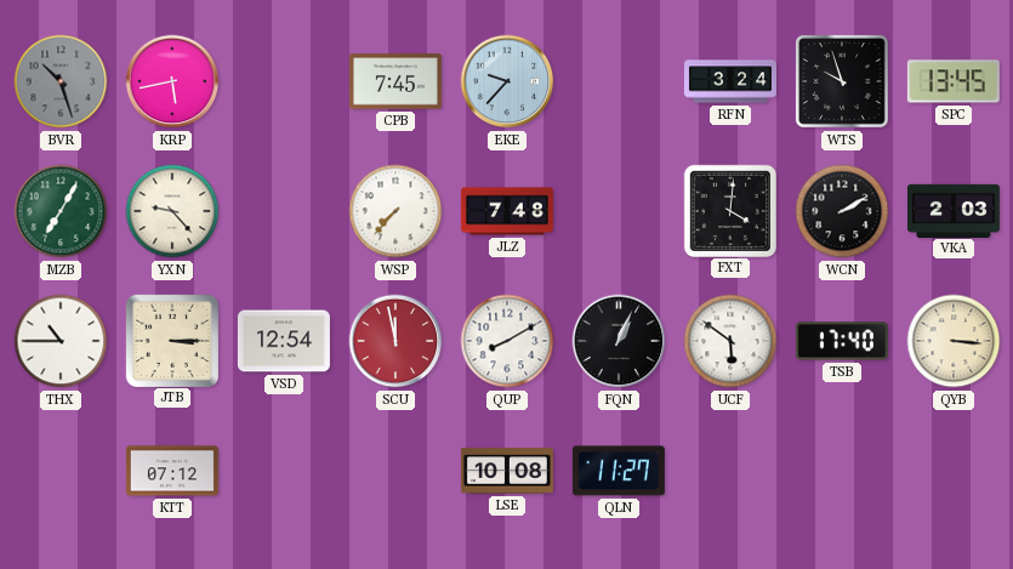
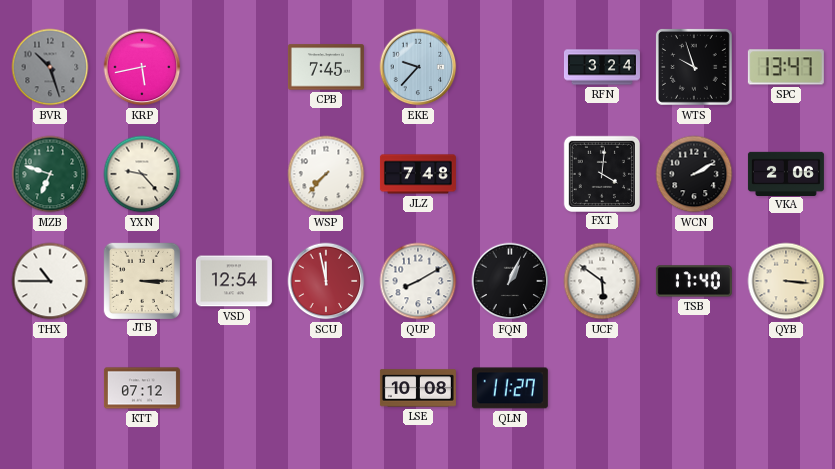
SPC: 13:45 -> 13:47 (786, 67)
MZB: 7:05 -> 6:48 (50, 174)
VKA: 2:03 -> 2:06 (786, 173)
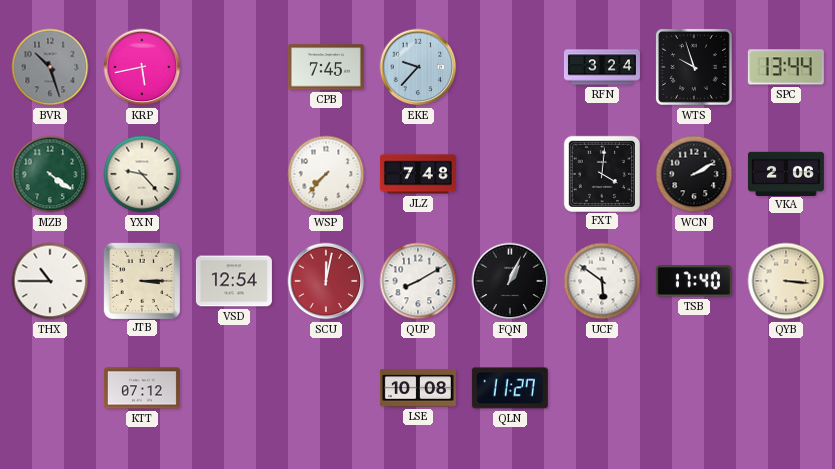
SPC: 13:47 -> 13:44 (786, 67)
MZB: 6:48 -> 4:21 (50, 174)
SCU: 11:58 -> 12:02 (326, 281)
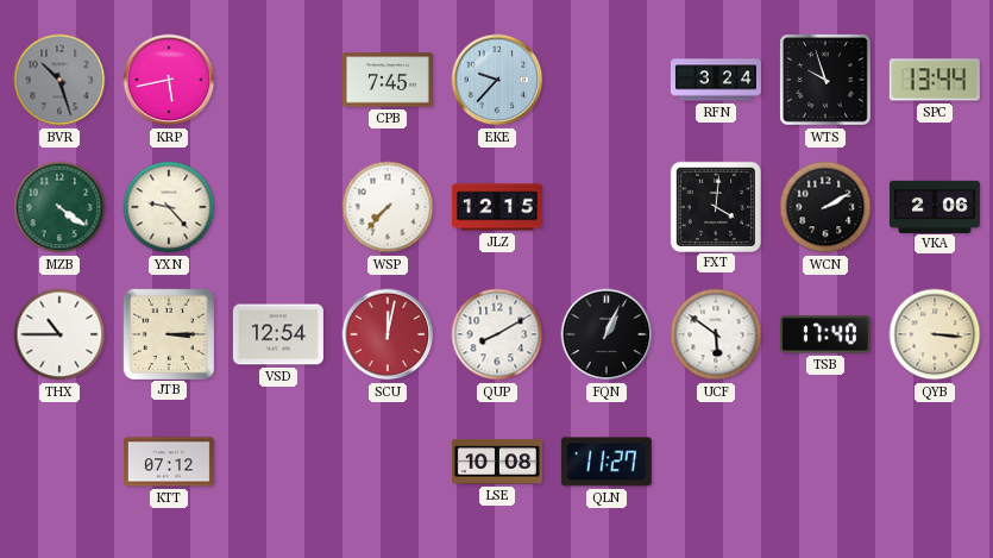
JLZ: 7:48 -> 12:15 (497, 207)
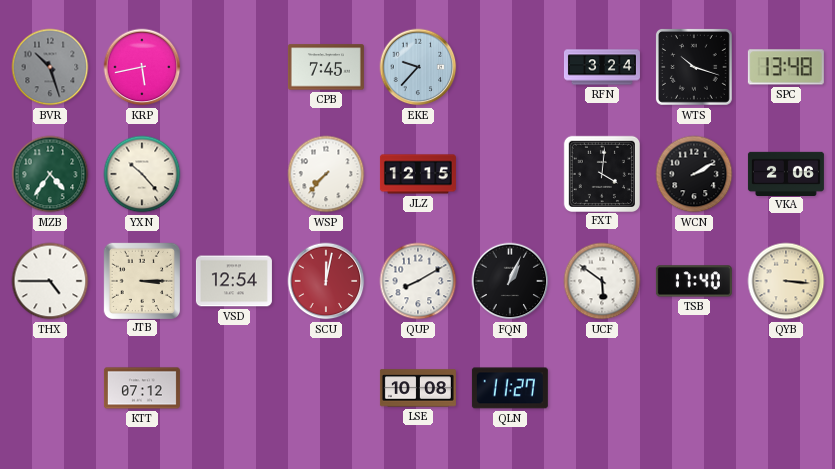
WTS: 9:57 -> 10:18 (694, 67)
SPC: 13:44 -> 13:48 (786, 67)
MZB: 4:21 -> 4:36 (50, 174)
YXN: 9:23 -> 10:23 (142, 174)
THX: 10:45 -> 4:45 (50, 281)
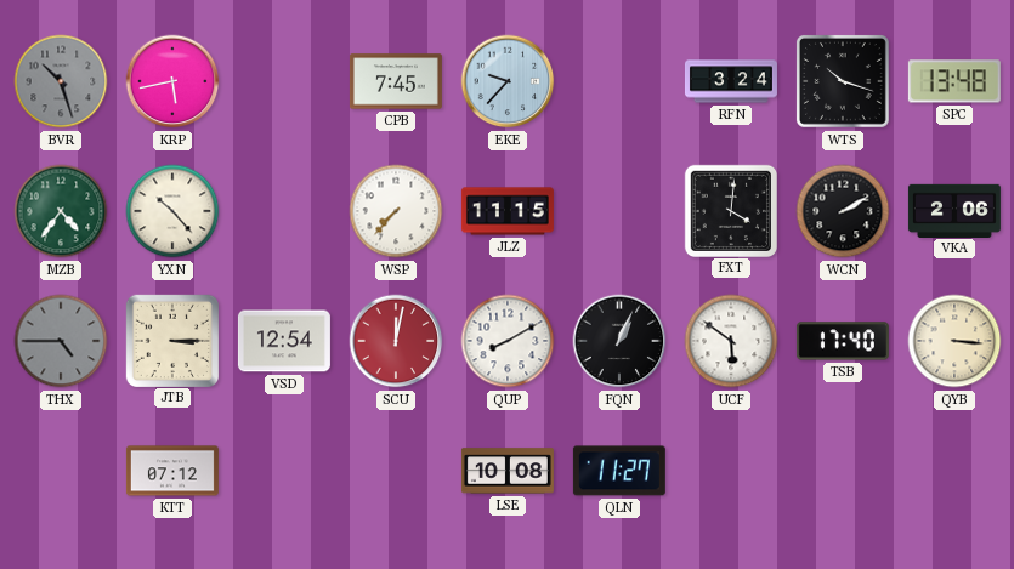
JLZ: 12:15 -> 11:15 (508, 211)
THX dial: white -> grey (61, 341)
